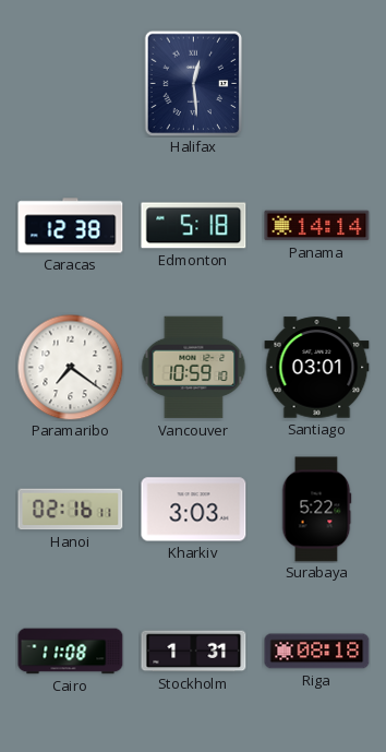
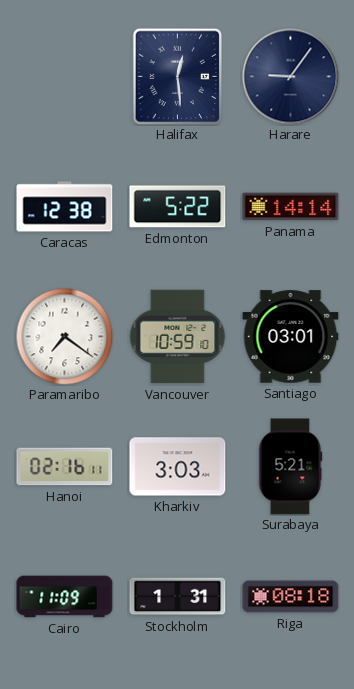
Harare: none -> 9:06 (291, 77)
Edmonton: 5:18 -> 5:22 (178, 207)
Surabaya: 5:22 -> 5:21 (290, 467)
Cairo: 11:08 -> 11:09 (65, 597)
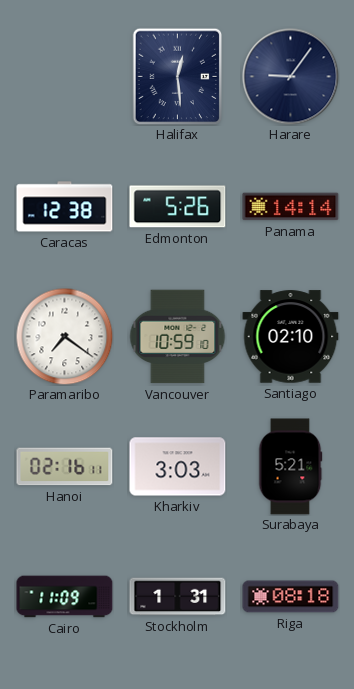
Edmonton: 5:22 -> 5:26 (178, 207)
Santiago: 03:01 -> 02:10 (291, 337)
